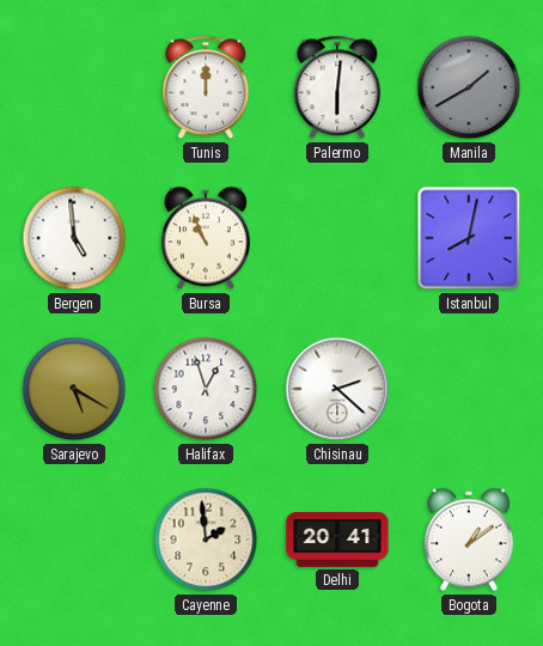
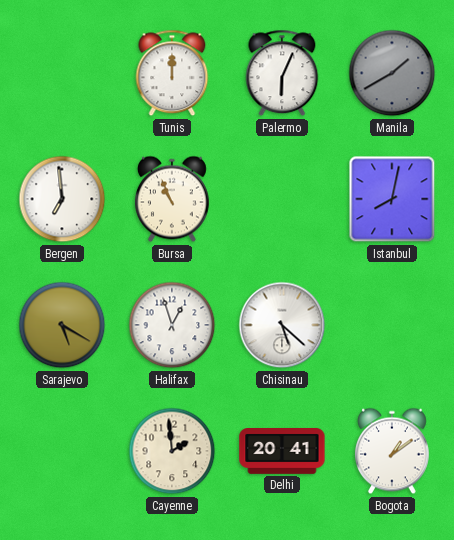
Palermo: 6:01 -> 6:04 (282, 73)
Bergen: 4:59 -> 6:59 (62, 199)
Chisinau: 2:22 -> 5:22 (282, 325)
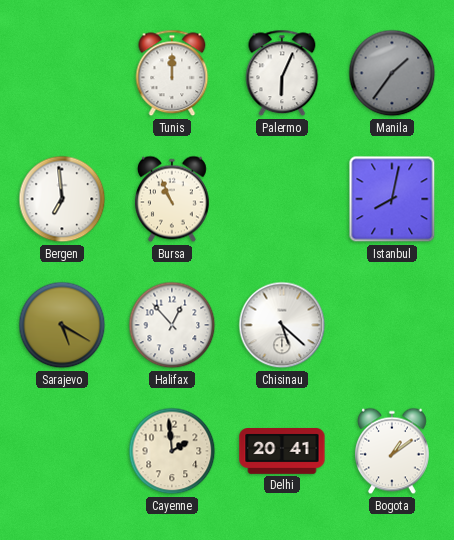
Manila: 1:40 -> 1:36 (392, 73)
Halifax: 12:57 -> 12:53 (172, 325)
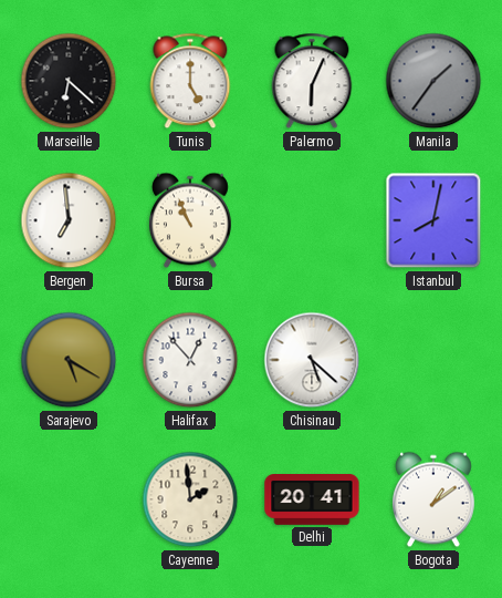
Marseille: none -> 6:22 (69, 81)
Tunis: 12:00 -> 5:00 (190, 81)
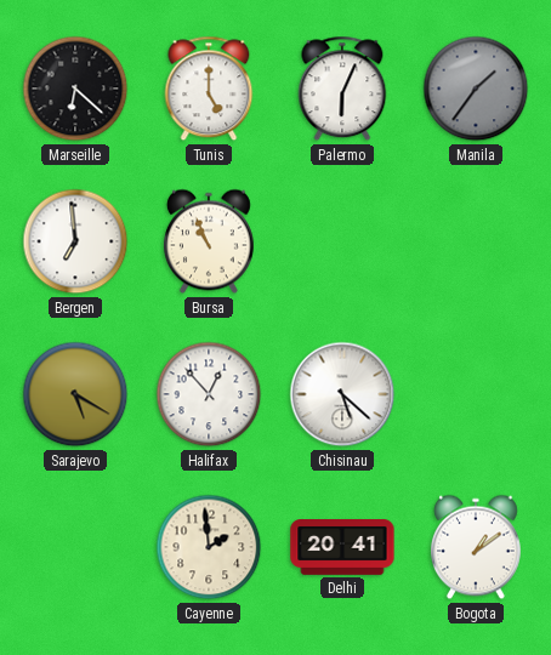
Istanbul: 8:02 -> none (433, 220)
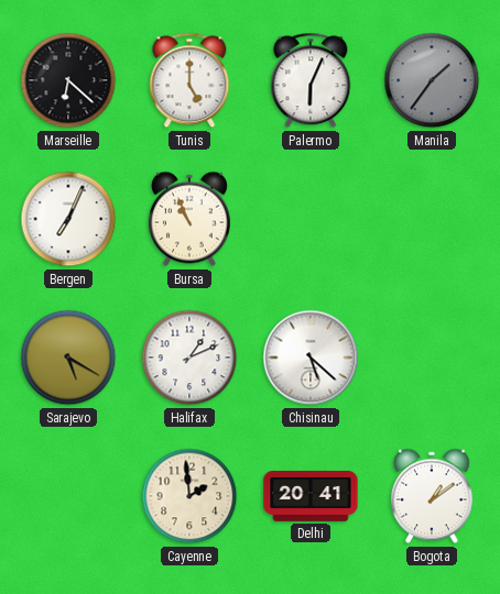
Bergen: 6:59 -> 7:04 (68, 219)
Halifax: 12:53 -> 1:11 (189, 358)
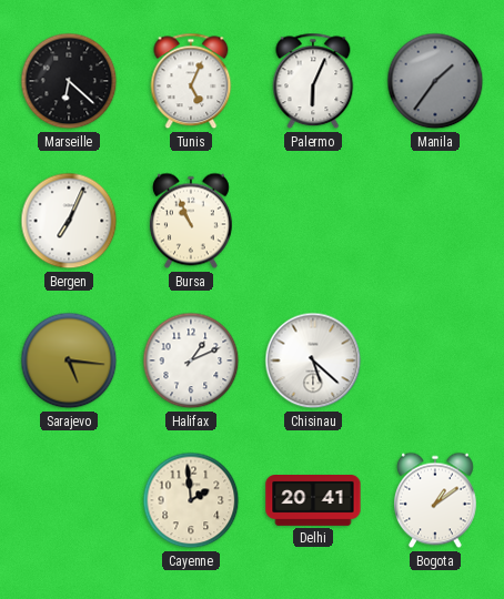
Tunis: 5:00 -> 5:04 (191, 81)
Sarajevo: 5:20 -> 5:16 (69, 361)
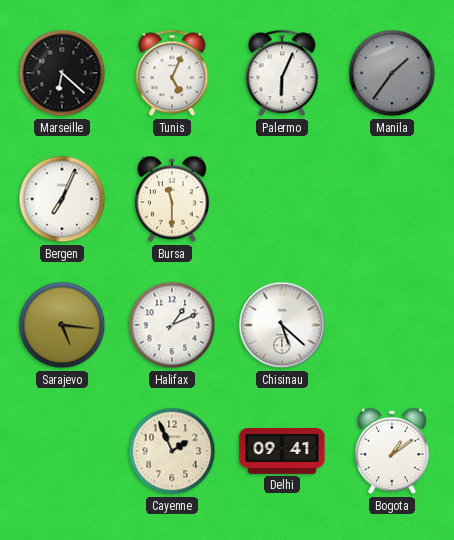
Bursa: 10:56 -> 11:30 (172, 199)
Cayenne: 1:59 -> 1:56 (172, 451)
Delhi: 20:41 -> 09:41 (282, 452)
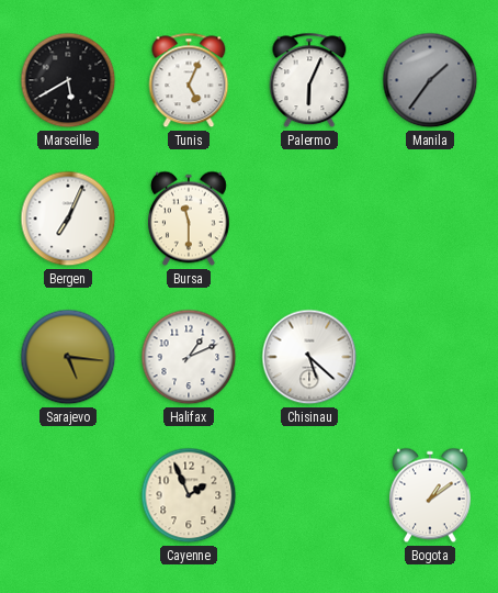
Marseille: 6:22 -> 5:40 (68, 80)
Delhi: 09:41 -> none (282, 452)
